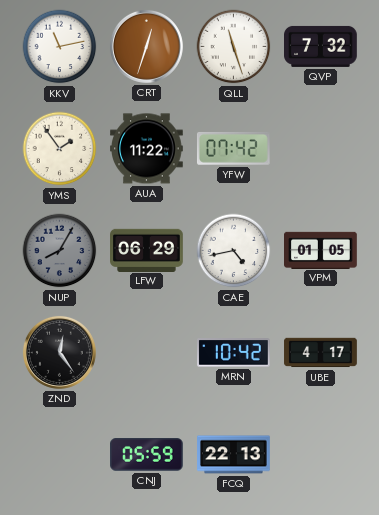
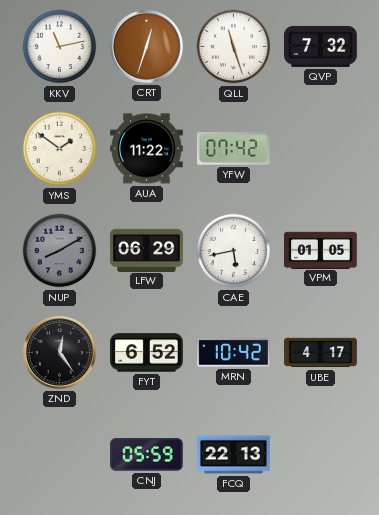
YMS: 1:54 -> 1:51 (60, 149)
NUP: 8:05 -> 8:10 (60, 251)
CAE: 4:43 -> 5:43 (234, 251)
FYT: none -> 6:52 (147, 353)
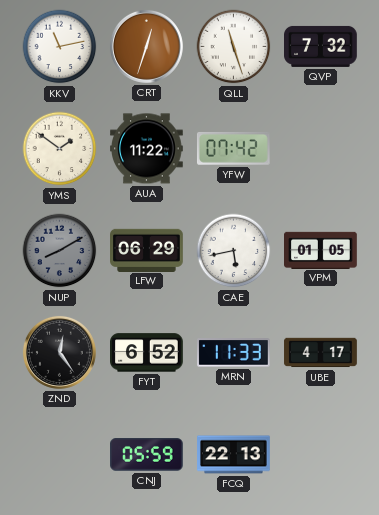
MRN: 10:42 -> 11:33 (234, 353)
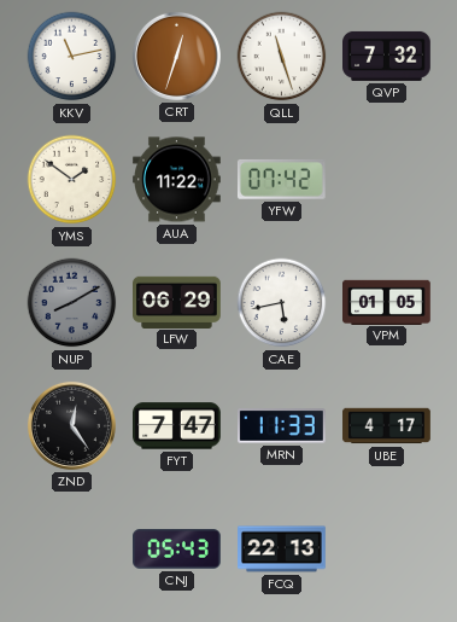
FYT: 6:52 -> 7:47 (177, 426)
CNJ: 05:59 -> 05:43 (177, 550)
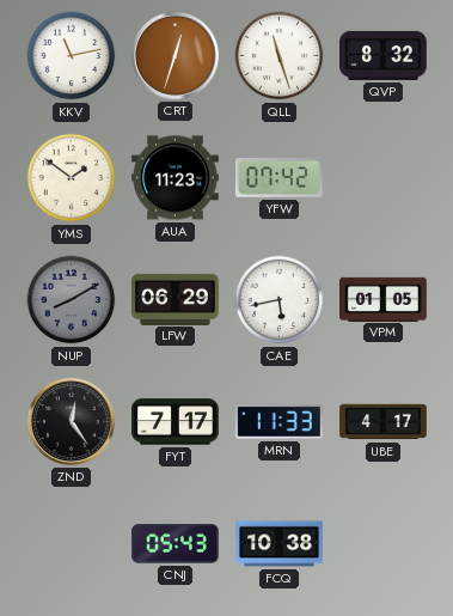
QVP: 7:32 -> 8:32 (384, 55)
AUA: 11:22 -> 11:23 (176, 178)
FYT: 7:47 -> 7:17 (176, 422)
FCQ: 22:13 -> 10:38 (280, 544)
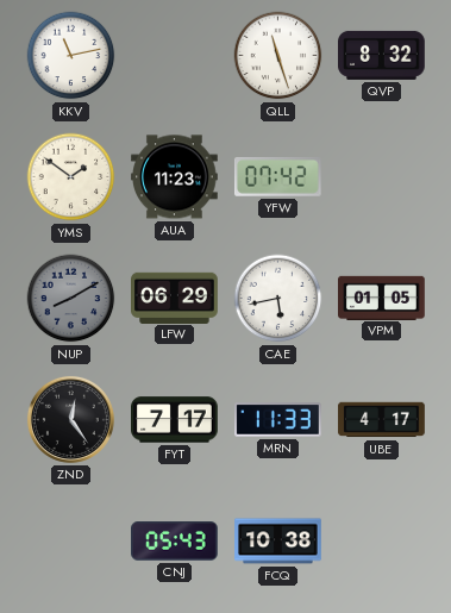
CRT: 12:33 -> none (175, 55)
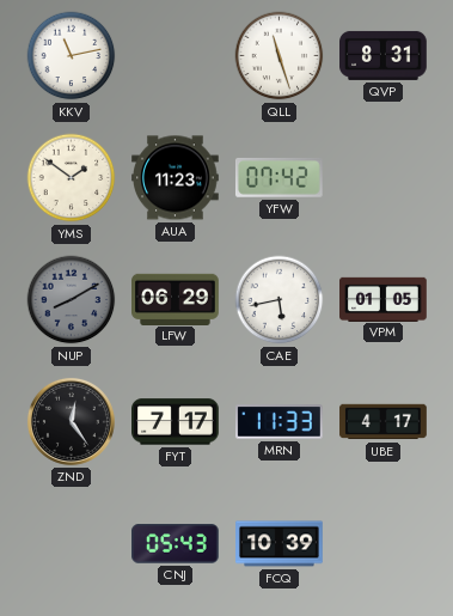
QVP: 8:32 -> 8:31 (384, 55)
FCQ: 10:38 -> 10:39 (280, 544)
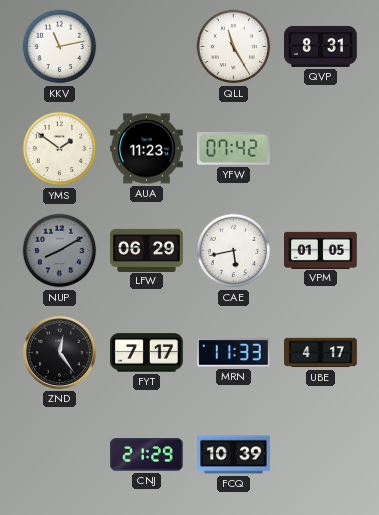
QLL: 11:27 -> 11:25 (234, 47)
CNJ: 05:43 -> 21:29 (147, 455)
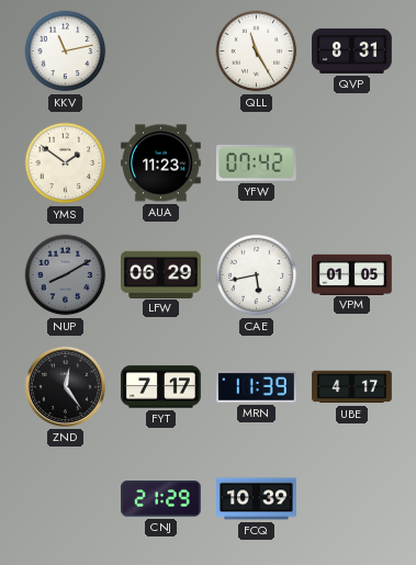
MRN: 11:33 -> 11:39 (257, 387)
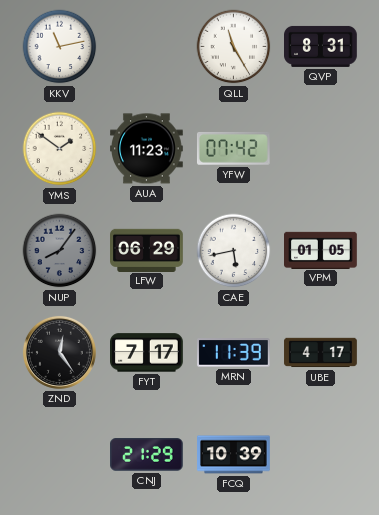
NUP: 8:10 -> 8:06 (60, 251)
